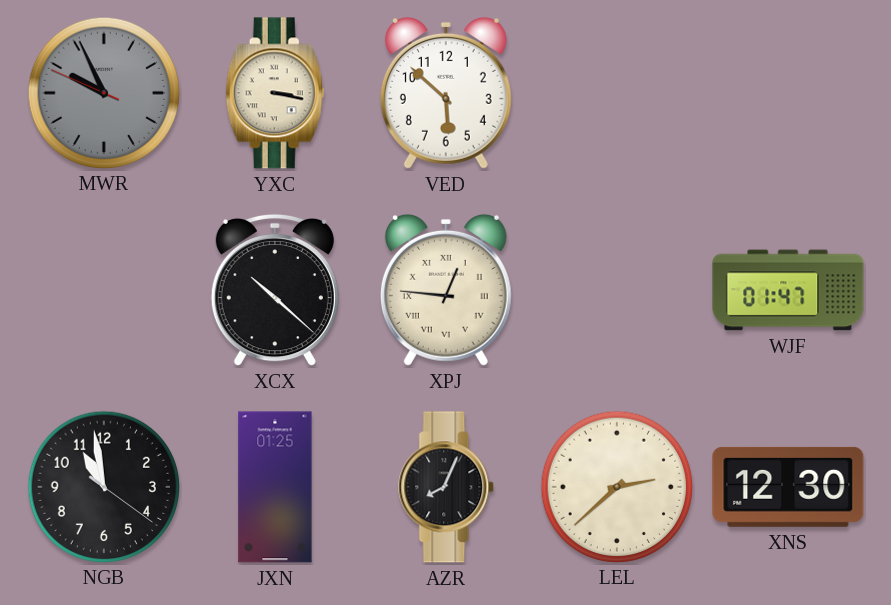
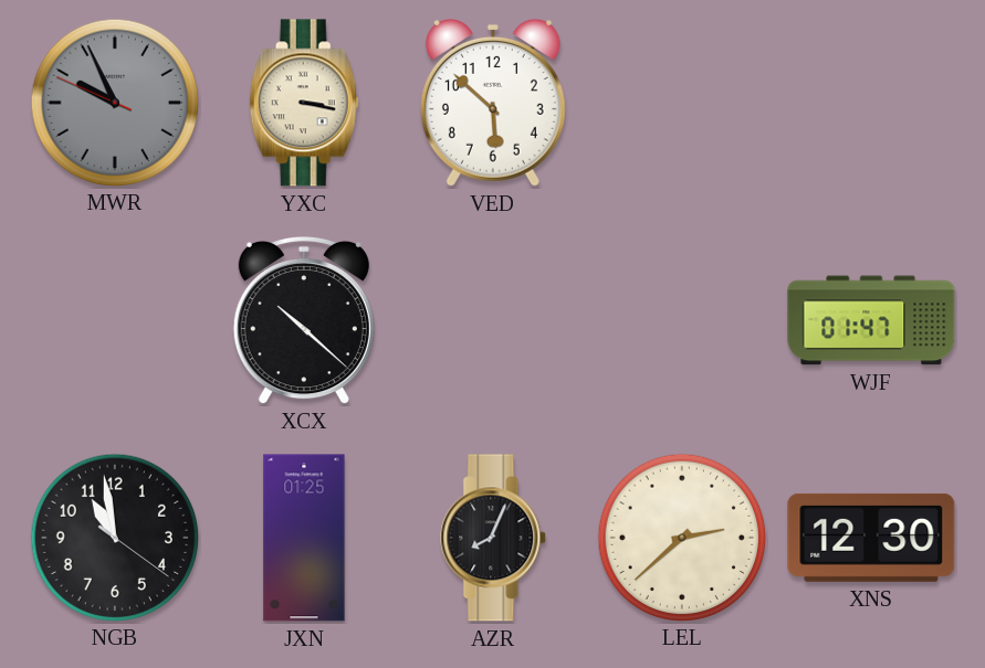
XPJ: 12:46 -> none (446, 290)
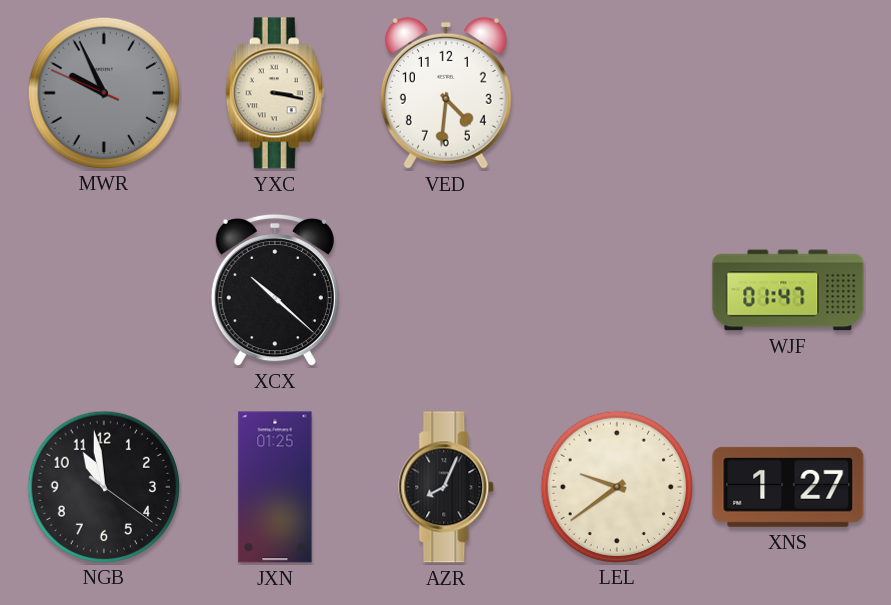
VED: 5:52 -> 4:31 (446, 93)
LEL: 2:38 -> 9:39 (616, 486)
XNS: 12:30 -> 1:27 (788, 487)
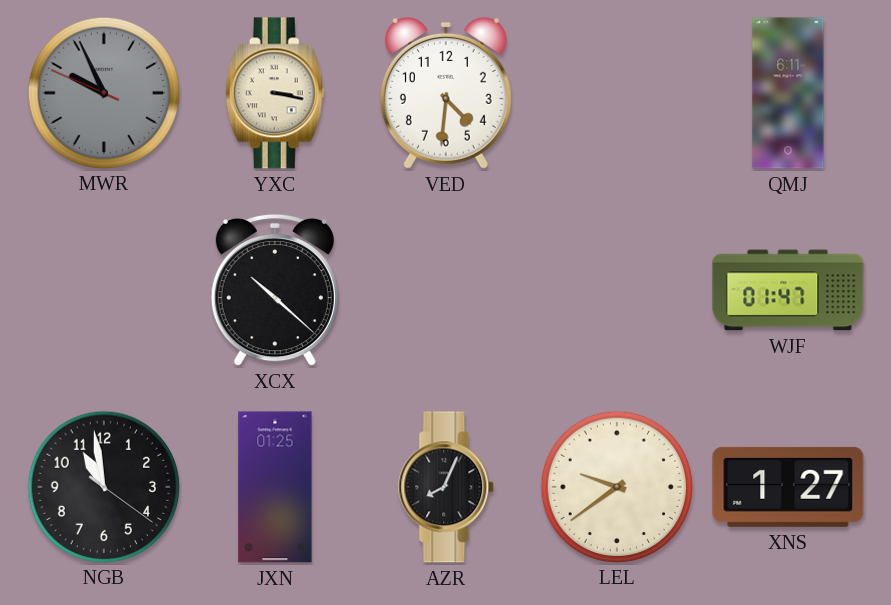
QMJ: none -> 6:11 (788, 93)
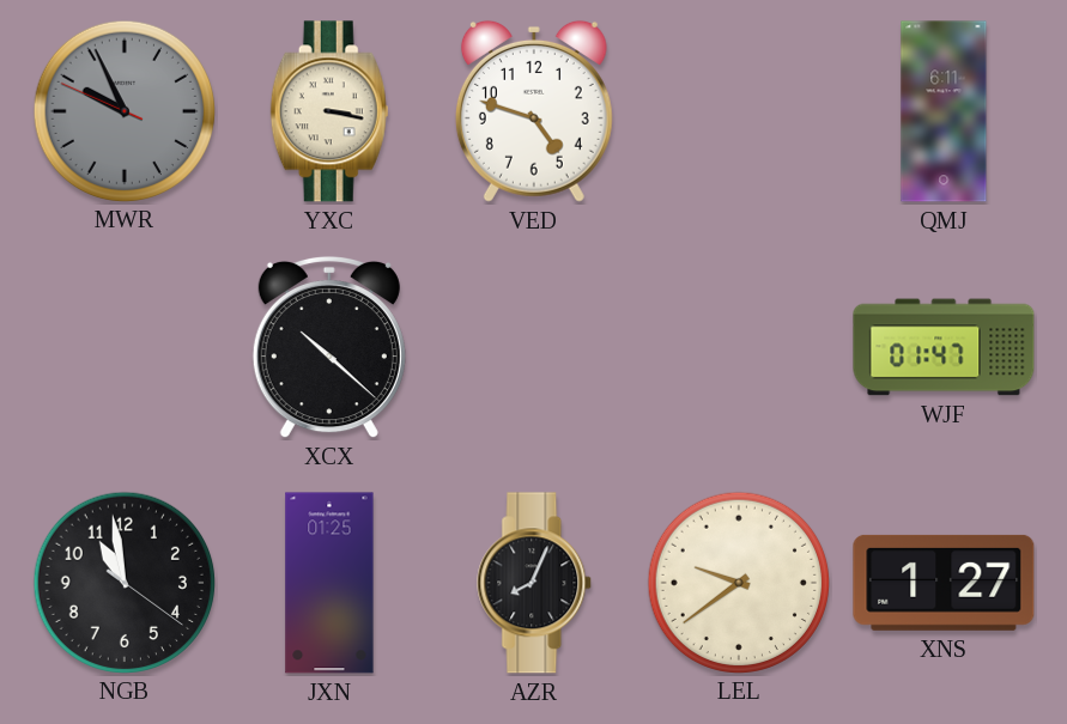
VED: 4:31 -> 4:48 (534, 111)
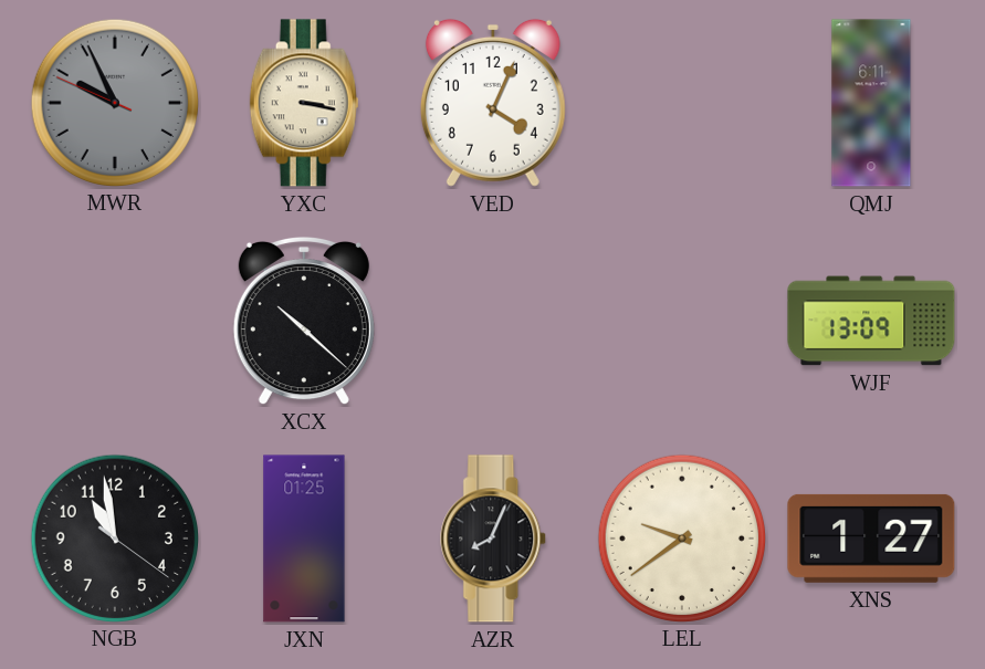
VED: 4:48 -> 4:04 (493, 103)
WJF: 01:47 -> 13:09 (871, 321)
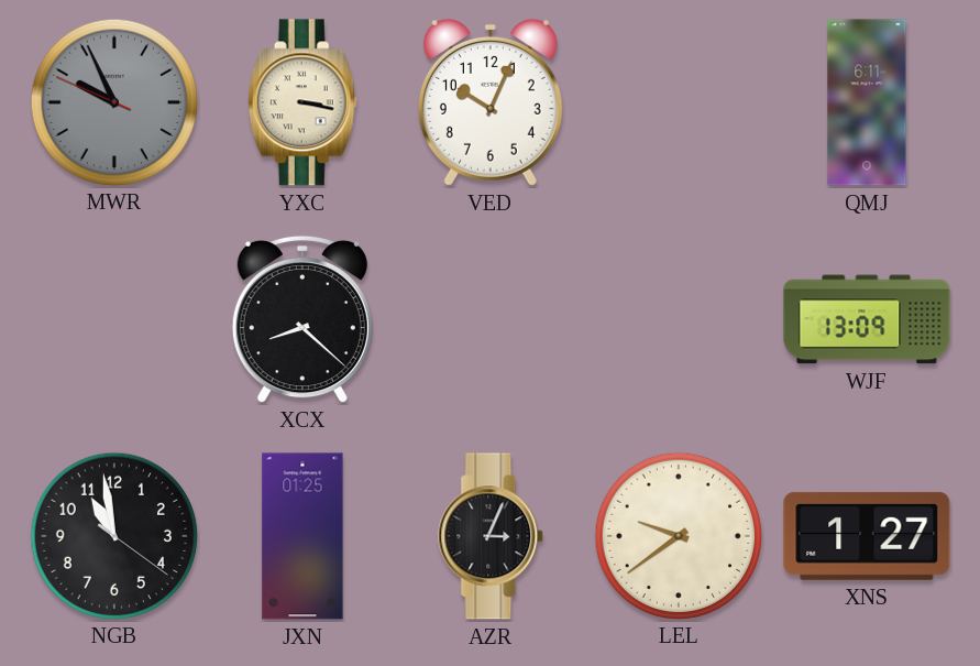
VED: 4:04 -> 10:04 (491, 102)
XCX: 10:22 -> 8:22 (302, 319)
AZR: 8:04 -> 3:04 (492, 536)
